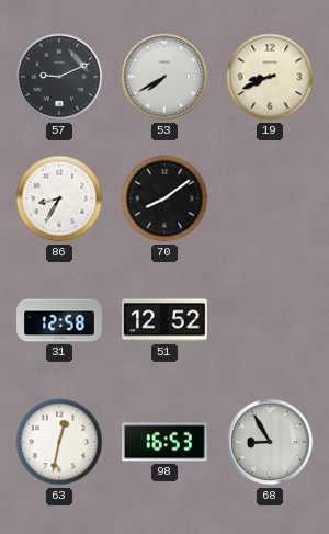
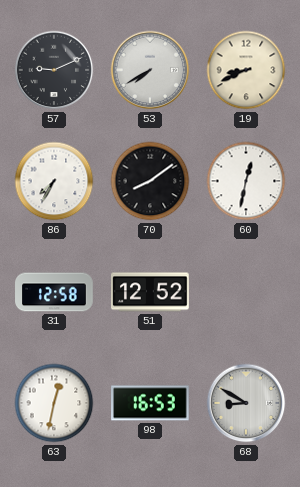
86: 8:35 -> 7:35 (54, 181)
60: none -> 12:32 (246, 181)
68: 8:55 -> 8:50 (246, 403)
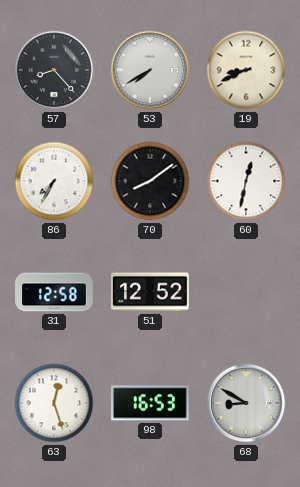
57: 9:11 -> 8:23 (54, 70)
63: 12:32 -> 12:27 (54, 403)
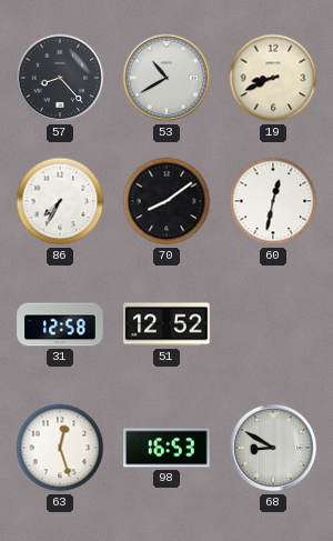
53: 7:40 -> 10:40 (167, 78)
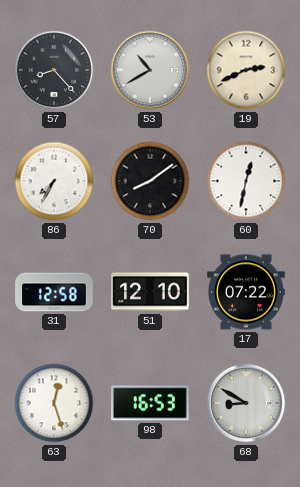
19: 8:41 -> 2:41 (246, 70)
51: 12:52 -> 12:10 (151, 292)
17: none -> 07:22 (246, 292)
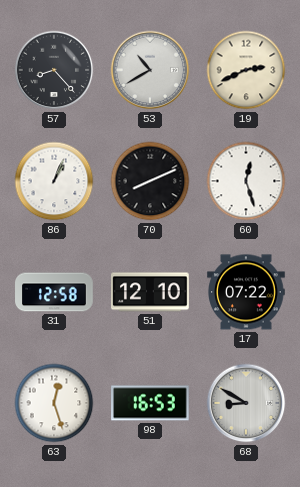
86: 7:35 -> 1:04 (54, 181)
70: 8:09 -> 8:11 (150, 181)
60: 12:32 -> 12:27 (246, 181)
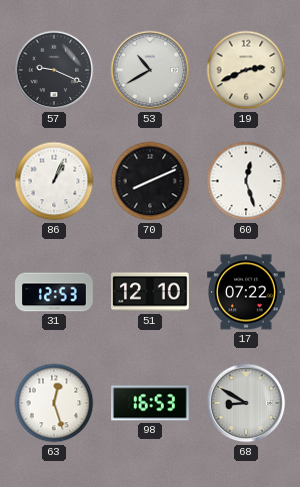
57: 8:23 -> 9:19 (54, 70)
31: 12:58 -> 12:53 (54, 292)
